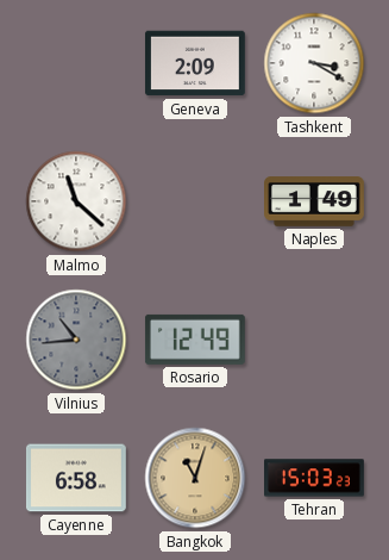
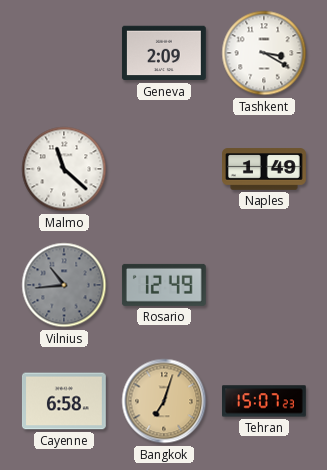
Bangkok: 11:03 -> 7:03 (164, 401)
Tehran: 15:03 -> 15:07 (265, 401)
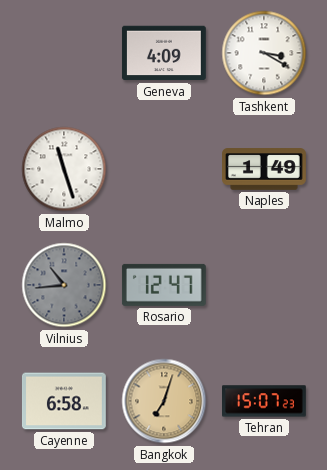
Geneva: 2:09 -> 4:09 (164, 53)
Malmo: 11:22 -> 11:27 (64, 169)
Rosario: 12:49 -> 12:47 (164, 285)
